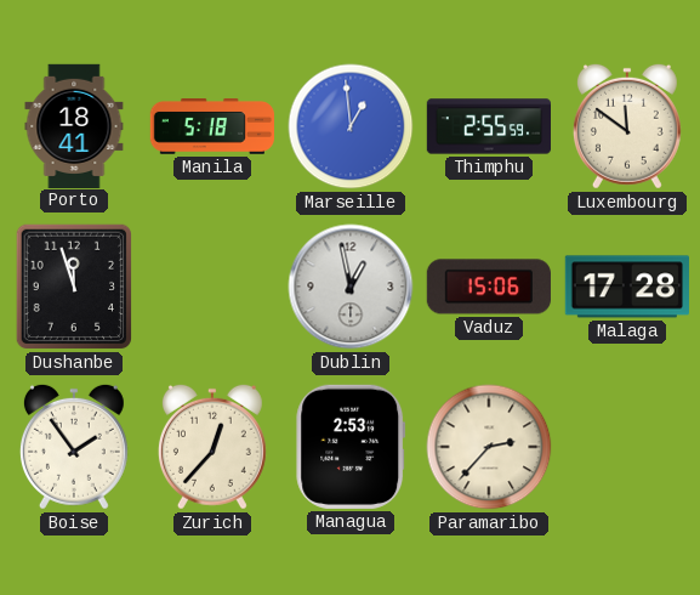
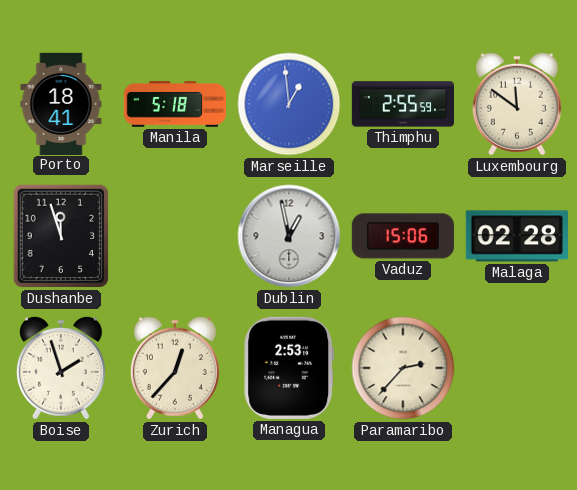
Malaga: 17:28 -> 02:28 (517, 236)
Boise: 1:54 -> 1:57 (61, 368)
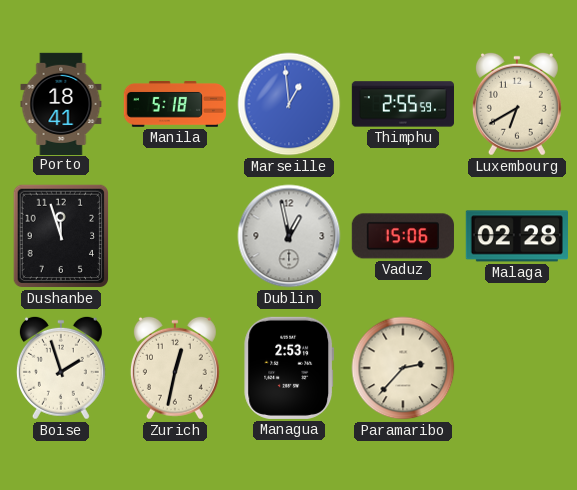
Luxembourg: 11:51 -> 6:40 (517, 104)
Zurich: 12:37 -> 12:32 (175, 368)
